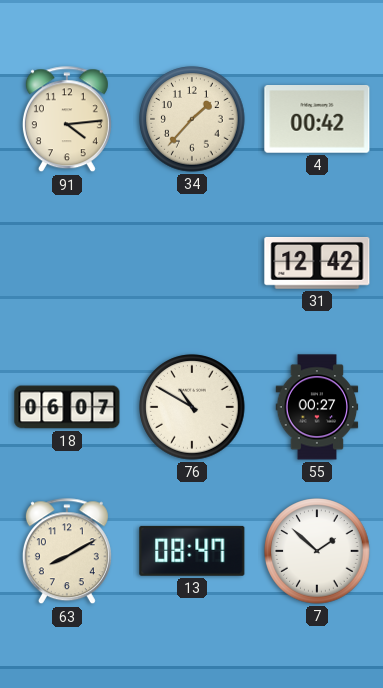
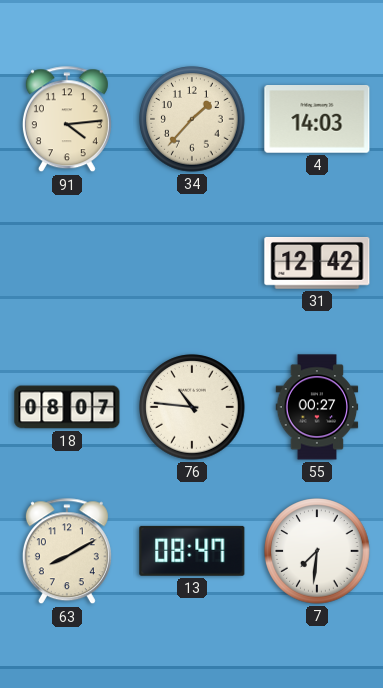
4: 00:42 -> 14:03 (317, 120)
18: 06:07 -> 08:07 (67, 407)
76: 10:50 -> 10:46 (192, 407)
7: 1:52 -> 7:31 (317, 551)
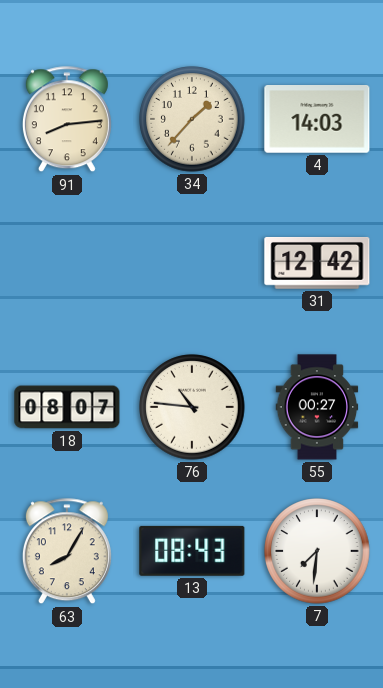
91: 4:14 -> 8:14 (67, 120)
63: 8:10 -> 8:05 (67, 552)
13: 08:47 -> 08:43 (192, 551)
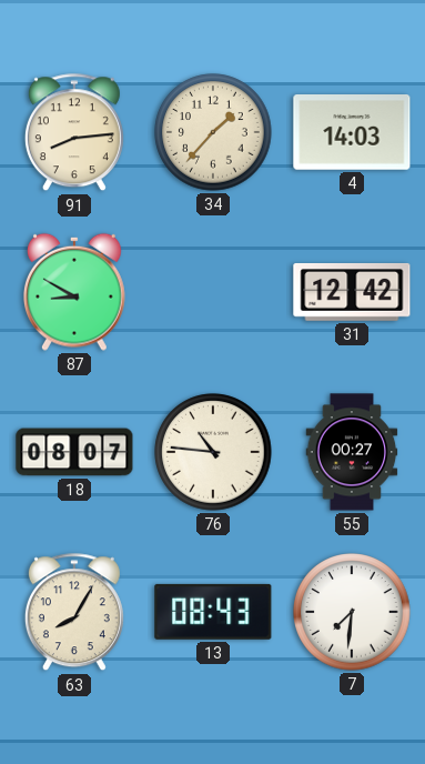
87: none -> 8:50 (74, 292)
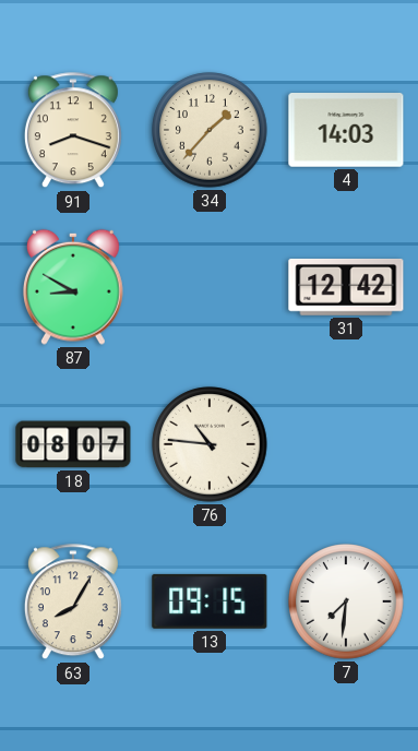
91: 8:14 -> 8:18 (73, 131)
55: 00:27 -> none (352, 452)
13: 08:43 -> 09:15 (210, 601)
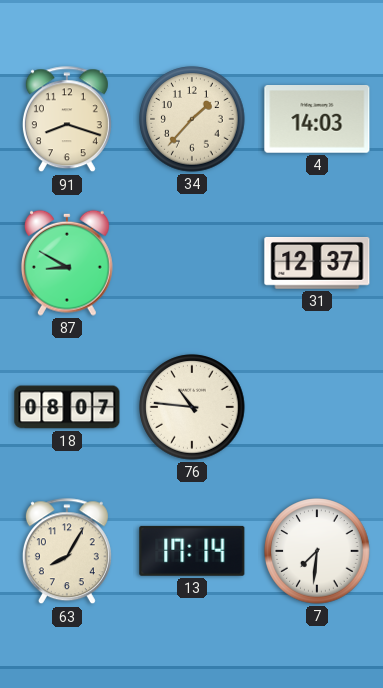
31: 12:42 -> 12:37 (317, 263)
13: 09:15 -> 17:14 (192, 551)
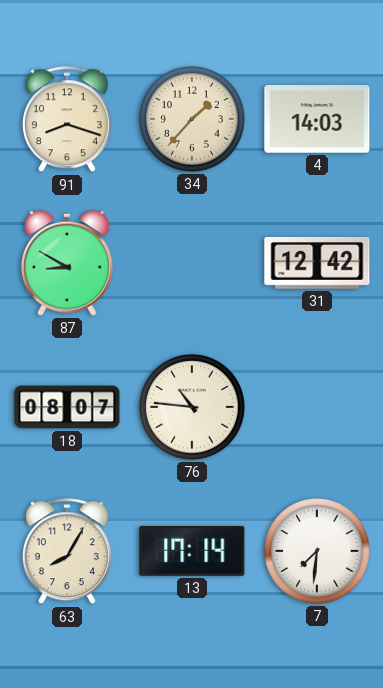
31: 12:37 -> 12:42 (317, 263)
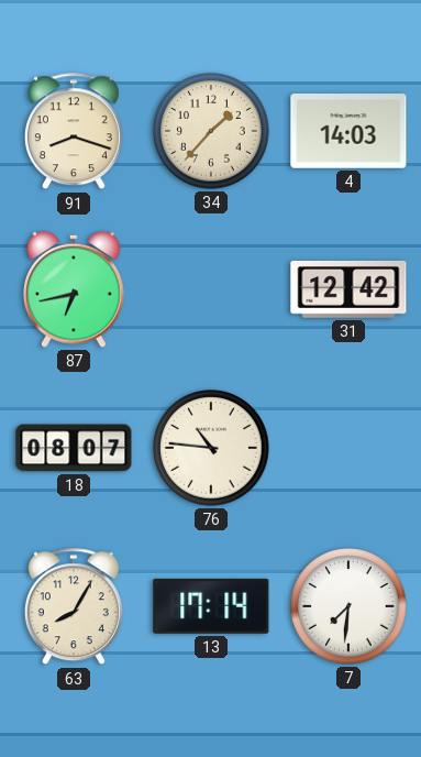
87: 8:50 -> 6:43 (74, 289)
